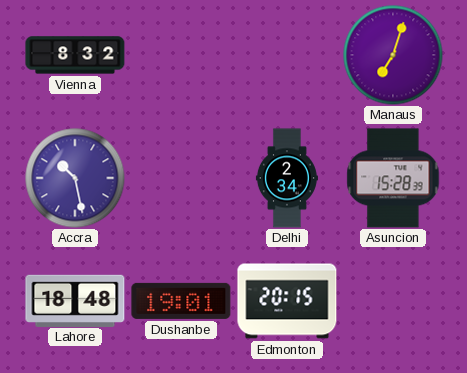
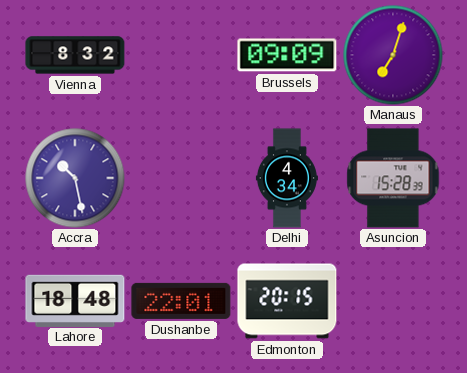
Brussels: none -> 09:09 (287, 55)
Delhi: 2:34 -> 4:34 (287, 178)
Dushanbe: 19:01 -> 22:01 (181, 301)
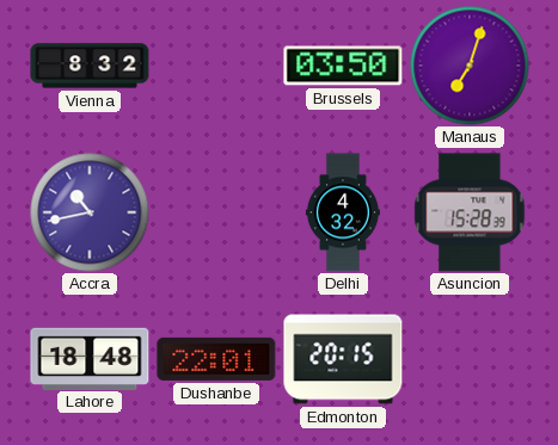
Brussels: 09:09 -> 03:50 (343, 66)
Accra: 10:28 -> 10:43 (90, 212)
Delhi: 4:34 -> 4:32 (343, 212)
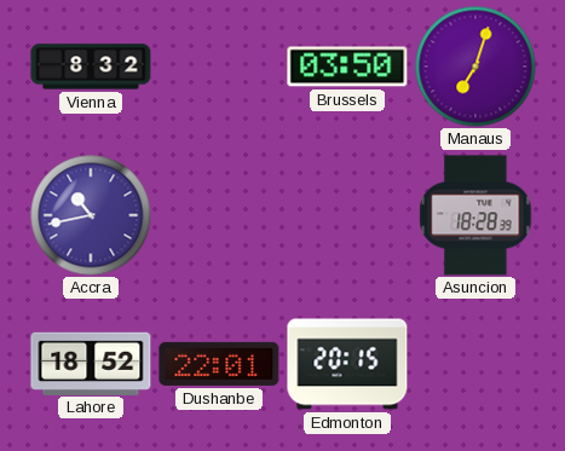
Delhi: 4:32 -> none (343, 212)
Asuncion: 15:28 -> 18:28 (475, 215)
Lahore: 18:48 -> 18:52 (91, 363)
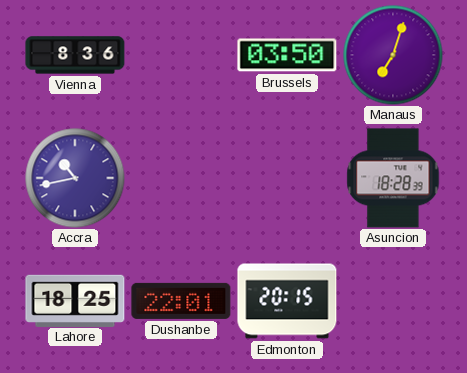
Vienna: 8:32 -> 8:36 (75, 55)
Lahore: 18:52 -> 18:25 (75, 300)
